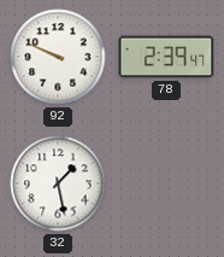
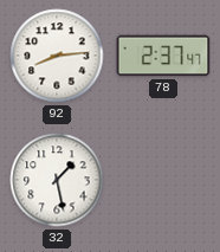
92: 9:49 -> 8:14 (57, 56)
78: 2:39 -> 2:37 (163, 56)
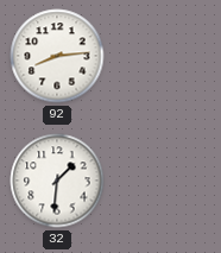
78: 2:37 -> none (163, 56)
32: 1:28 -> 1:31 (57, 181)
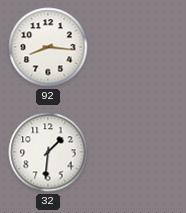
92: 8:14 -> 8:16 (48, 47)
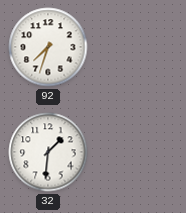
92: 8:16 -> 7:33 (48, 47)
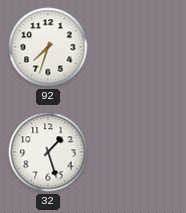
32: 1:31 -> 1:27 (48, 152)
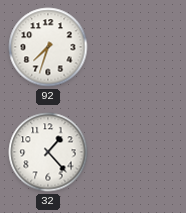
32: 1:27 -> 1:23 (48, 152)
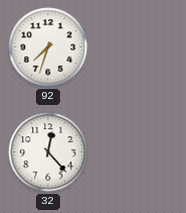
32: 1:23 -> 12:23 (48, 152)
